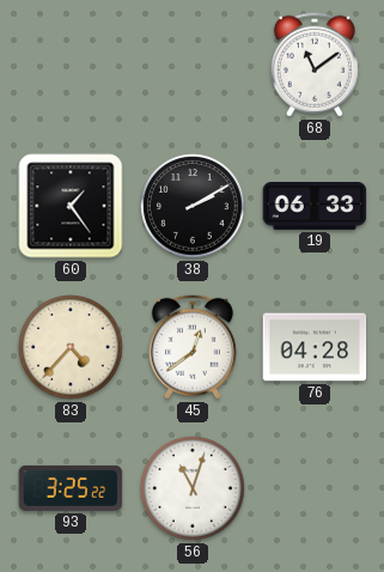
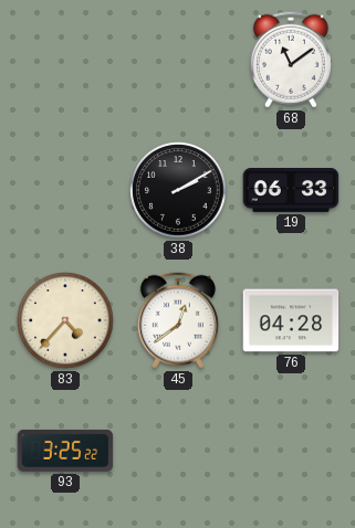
60: 1:24 -> none (71, 206)
56: 11:03 -> none (193, 488)
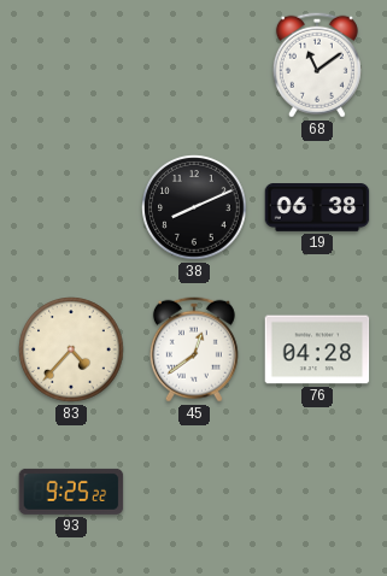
38: 2:10 -> 8:11 (194, 207)
19: 06:33 -> 06:38 (317, 208)
93: 3:25 -> 9:25 (71, 492)
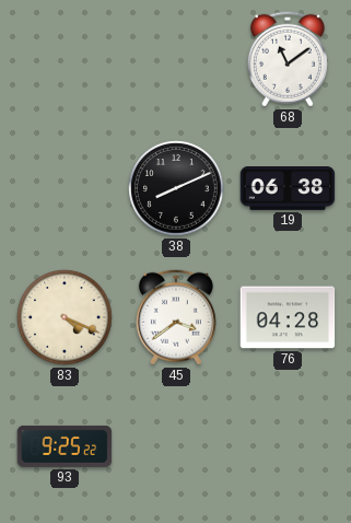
83: 4:37 -> 4:19 (65, 317)
45: 12:39 -> 3:39 (176, 317)
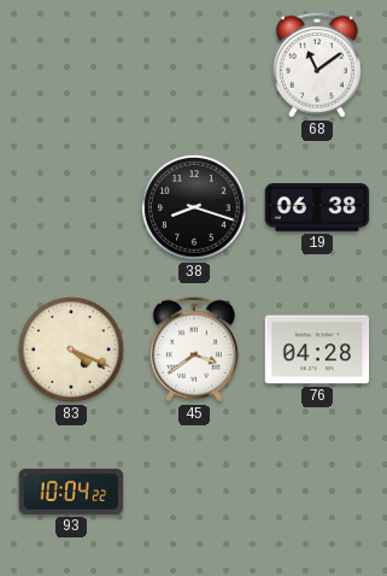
38: 8:11 -> 8:18 (194, 207)
93: 9:25 -> 10:04 (71, 492)
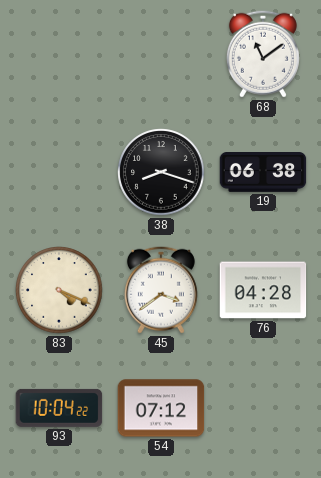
54: none -> 07:12 (161, 408)
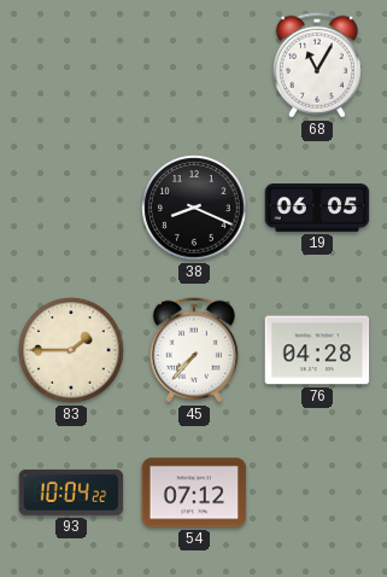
68: 11:09 -> 11:05 (317, 65)
38: 8:18 -> 8:19 (194, 208)
19: 06:38 -> 06:05 (317, 209)
83: 4:19 -> 1:45 (71, 350)
45: 3:39 -> 7:37 (194, 350)
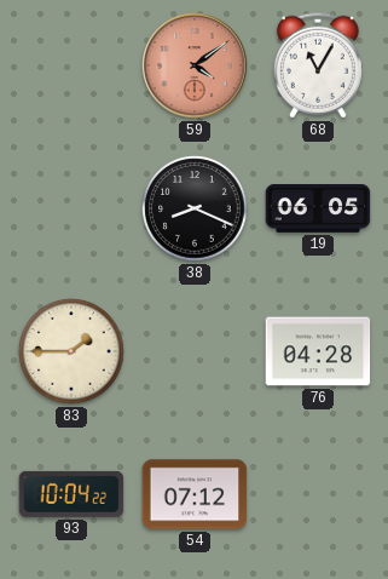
59: none -> 4:09 (195, 65)
45: 7:37 -> none (194, 350)
